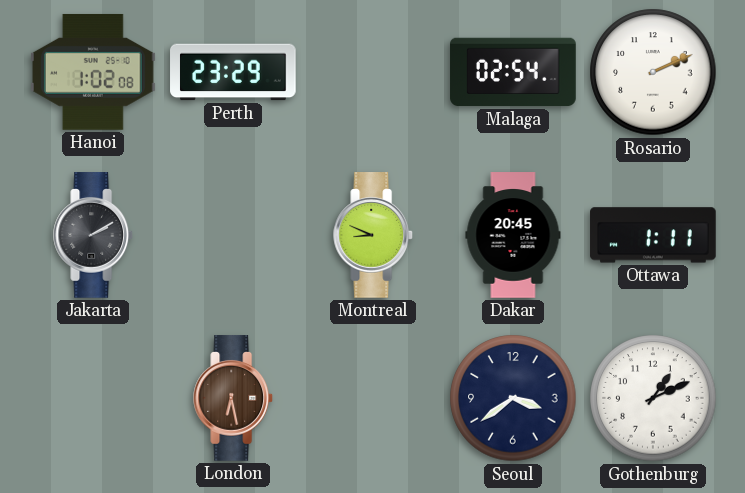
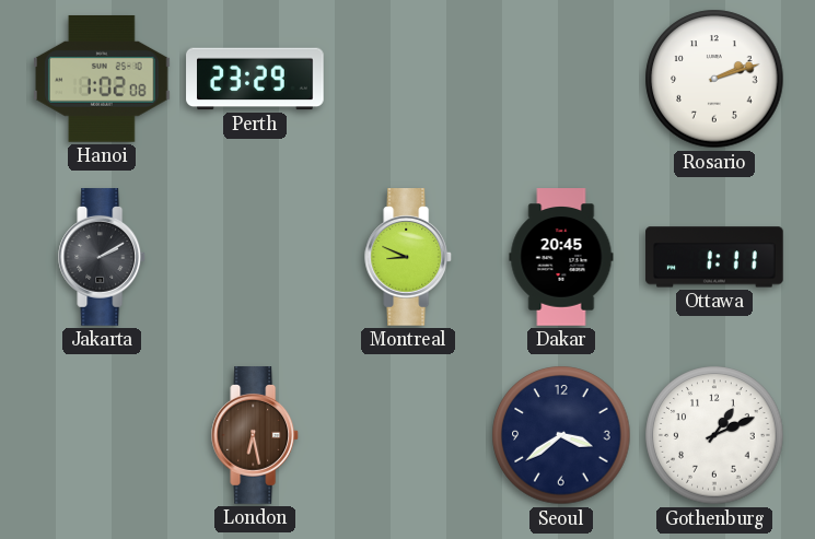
Malaga: 02:54 -> none (513, 72)
Rosario: 2:11 -> 2:12 (714, 79)
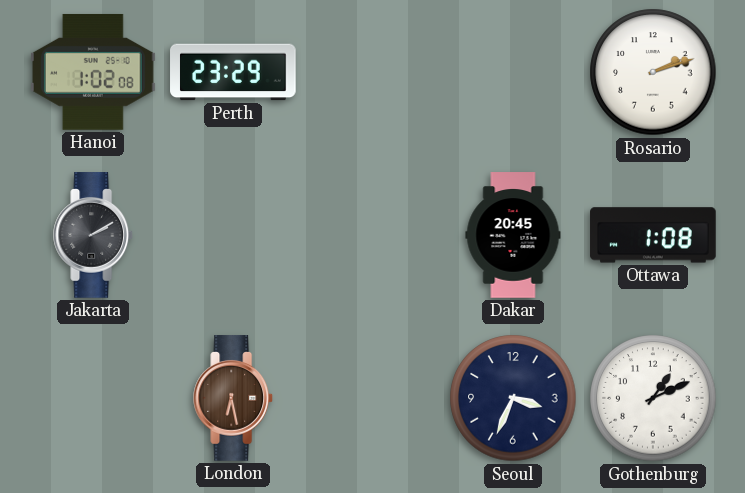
Montreal: 8:49 -> none (409, 257)
Ottawa: 1:11 -> 1:08 (653, 235)
Seoul: 3:39 -> 3:34 (513, 398)
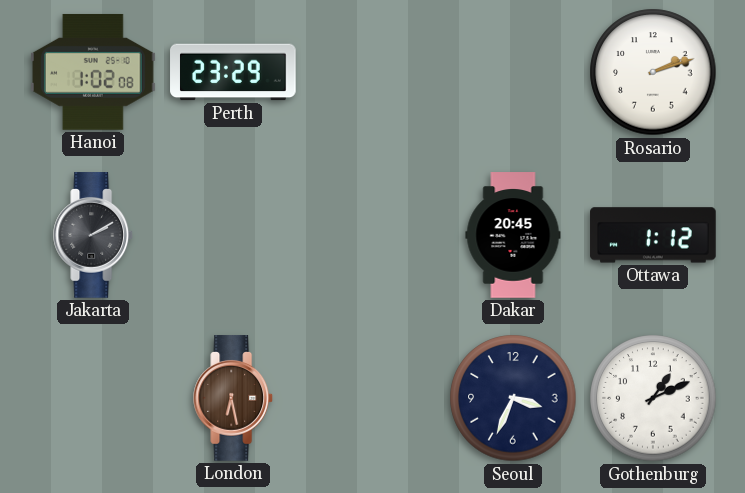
Ottawa: 1:08 -> 1:12 (653, 235)
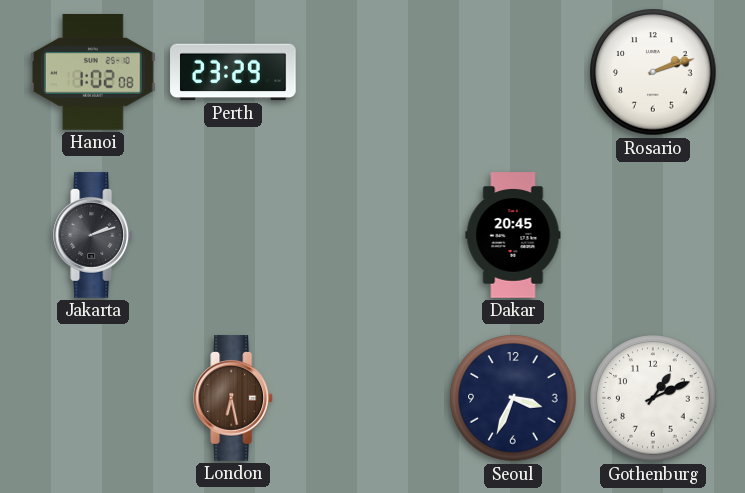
Jakarta: 2:10 -> 2:12 (94, 235)
Ottawa: 1:12 -> none (653, 235)
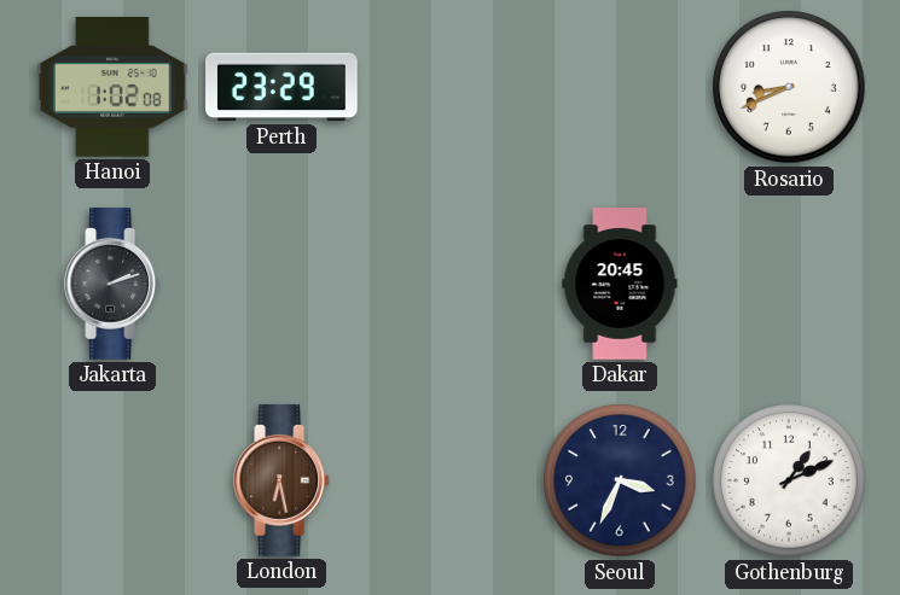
Rosario: 2:12 -> 8:41 (789, 87)
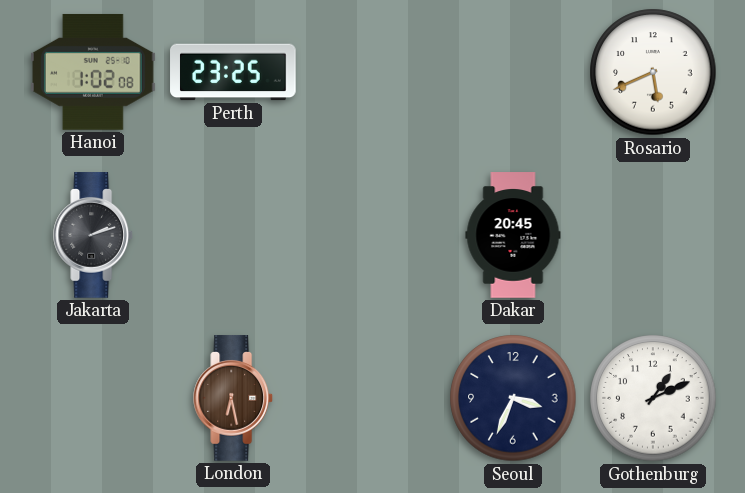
Perth: 23:29 -> 23:25 (233, 72)
Rosario: 8:41 -> 5:41 (653, 72)
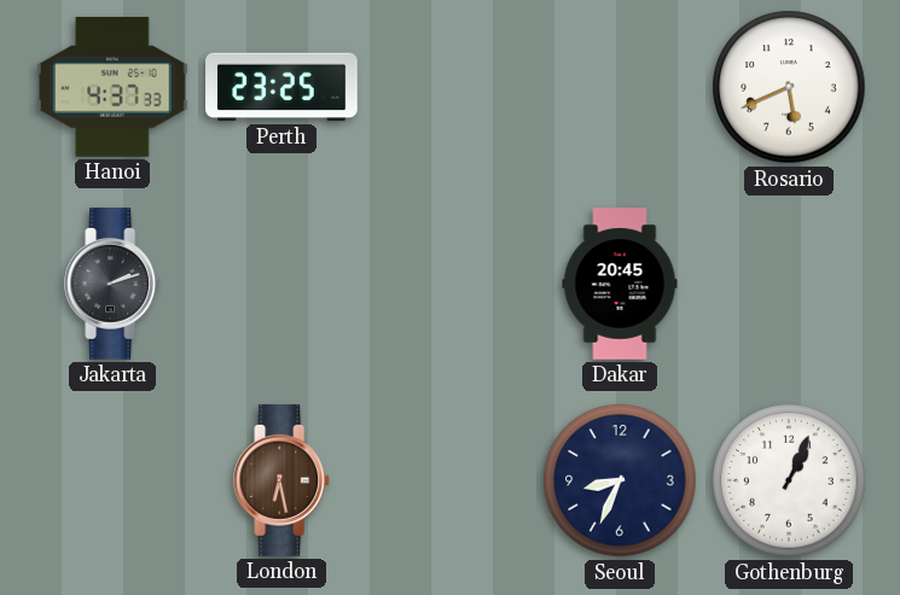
Hanoi: 1:02 -> 4:37 (114, 87)
Seoul: 3:34 -> 8:34 (620, 480)
Gothenburg: 1:11 -> 1:04 (789, 480)
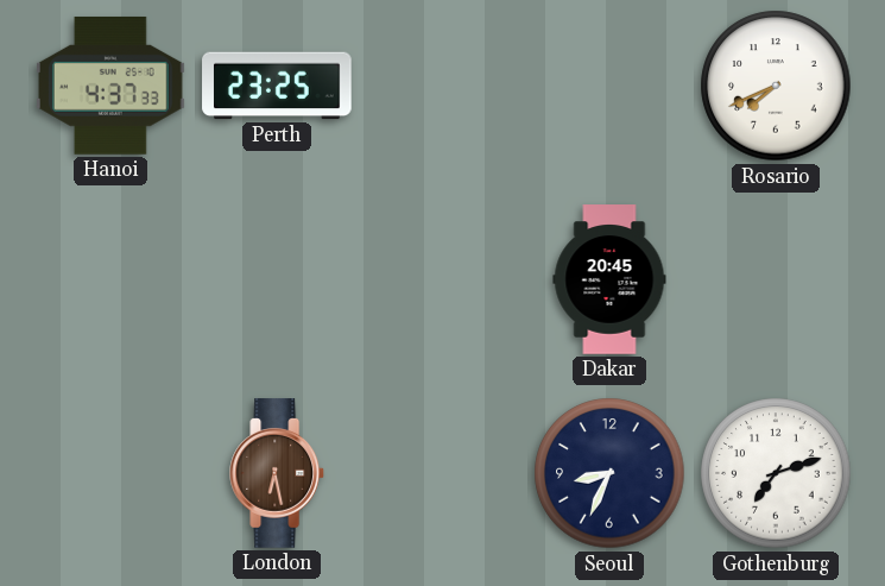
Rosario: 5:41 -> 7:41 (776, 86)
Jakarta: 2:12 -> none (114, 284)
Gothenburg: 1:04 -> 7:12 (776, 473)
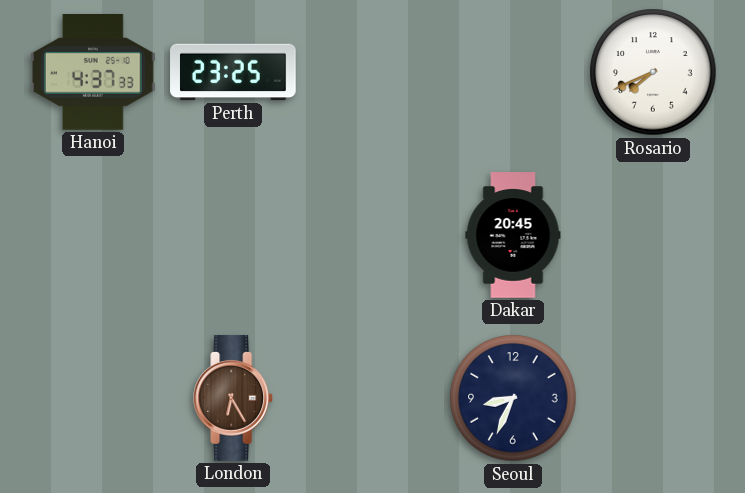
London: 6:28 -> 6:25 (234, 398)
Gothenburg: 7:12 -> none (776, 473)
